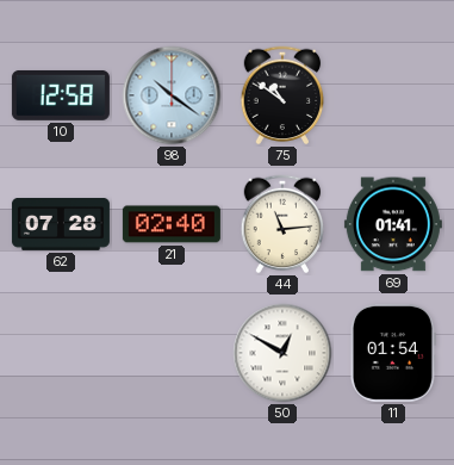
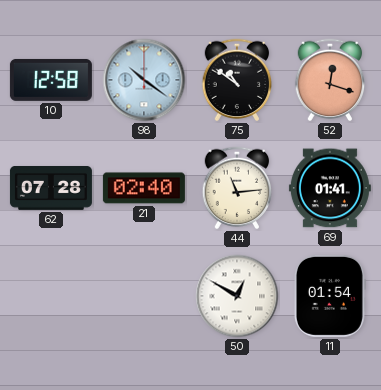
52: none -> 12:18 (330, 80)
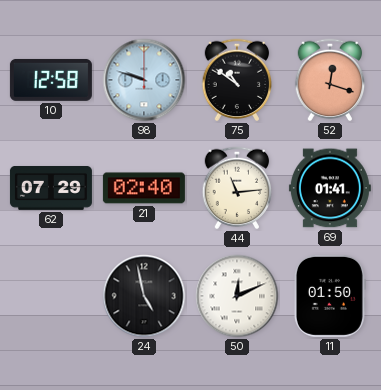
98: 10:21 -> 9:48 (144, 80)
62: 07:28 -> 07:29 (51, 189)
24: none -> 4:58 (144, 296)
50: 12:50 -> 12:11 (237, 296)
11: 01:54 -> 01:50 (330, 296)
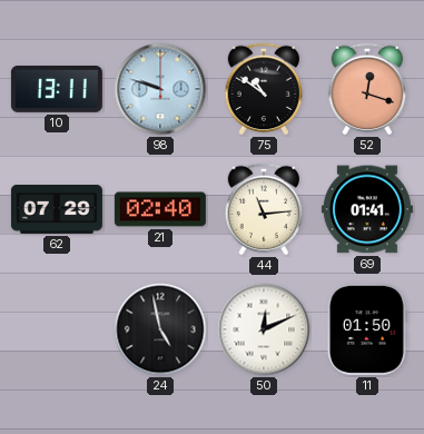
10: 12:58 -> 13:11 (57, 89)
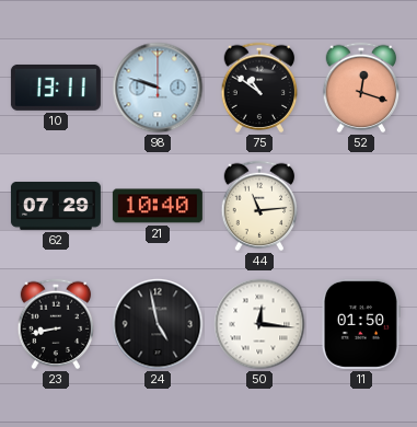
21: 02:40 -> 10:40 (158, 206)
69: 01:41 -> none (367, 209)
23: none -> 8:43 (56, 324)
50: 12:11 -> 12:16 (259, 324)
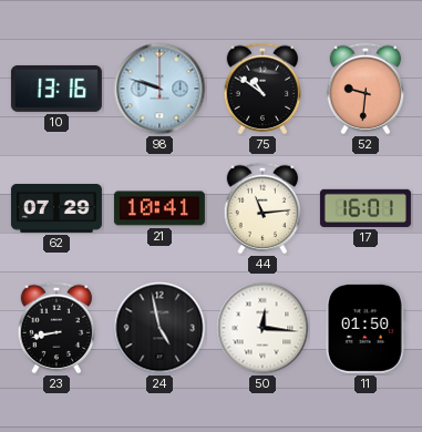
10: 13:11 -> 13:16 (56, 89)
52: 12:18 -> 9:31 (366, 89)
21: 10:40 -> 10:41 (159, 208)
17: none -> 16:01 (366, 208)
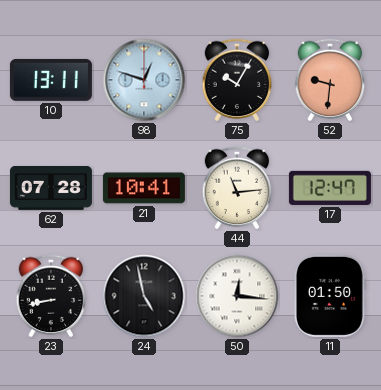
10: 13:16 -> 13:11 (51, 80)
98: 9:48 -> 12:48 (144, 80)
75: 10:51 -> 10:05 (237, 80)
62: 07:29 -> 07:28 (51, 189)
17: 16:01 -> 12:47 (330, 188)
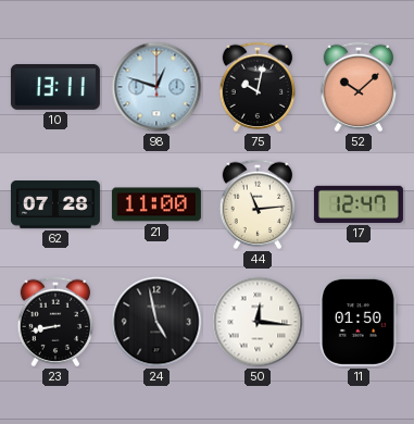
75: 10:05 -> 10:02 (258, 87)
52: 9:31 -> 10:08 (359, 87)
21: 10:41 -> 11:00 (156, 204)
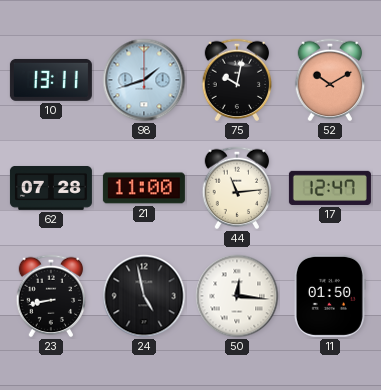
98: 12:48 -> 1:42 (144, 80)
52: 10:08 -> 10:10 (330, 80)
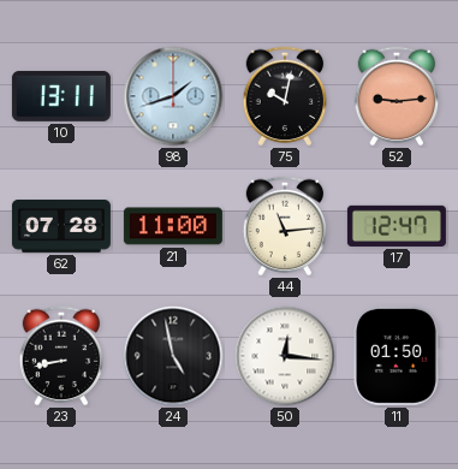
52: 10:10 -> 9:14 (397, 96)
